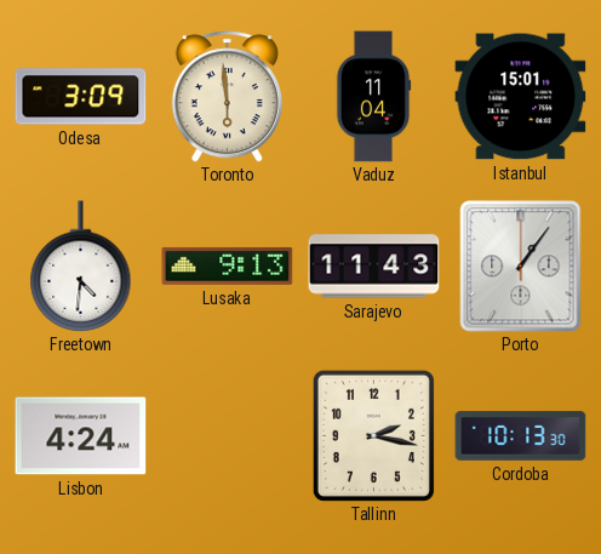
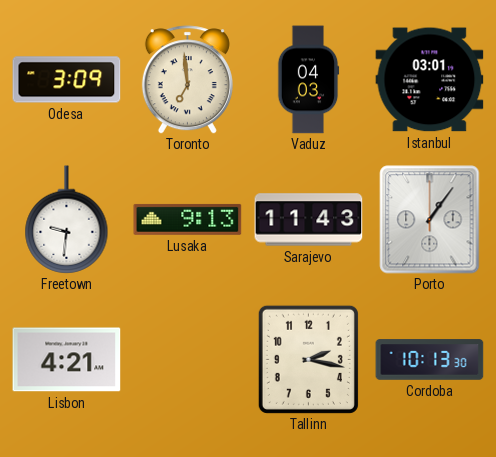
Toronto: 5:59 -> 6:59 (187, 80)
Vaduz: 11:04 -> 04:03 (308, 80)
Istanbul: 15:01 -> 03:01 (430, 80)
Freetown: 4:31 -> 9:31 (67, 220)
Lisbon: 4:24 -> 4:21 (67, 360)
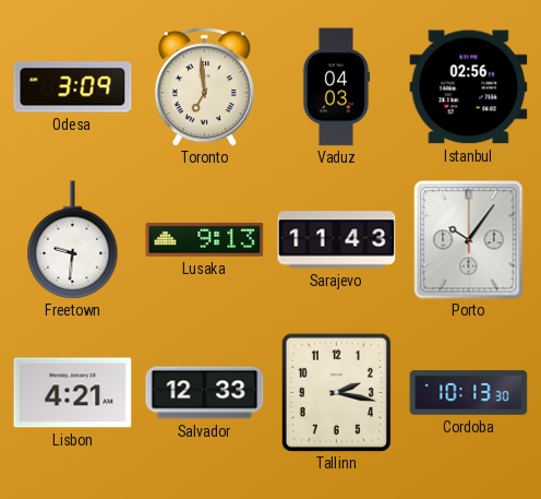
Istanbul: 03:01 -> 02:56 (469, 87)
Porto: 1:06 -> 10:06 (469, 240)
Salvador: none -> 12:33 (205, 393)
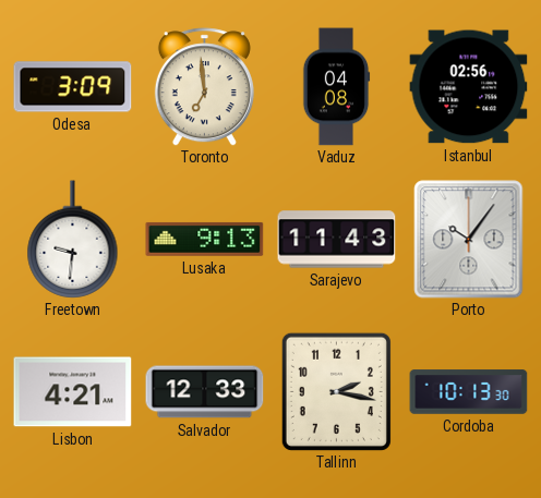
Vaduz: 04:03 -> 04:08 (336, 87)
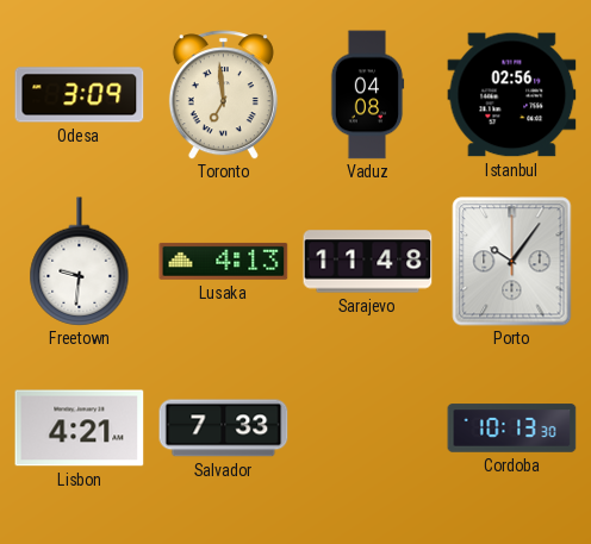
Lusaka: 9:13 -> 4:13 (224, 261)
Sarajevo: 11:43 -> 11:48 (368, 262)
Salvador: 12:33 -> 7:33 (224, 429)
Tallinn: 2:17 -> none (336, 391)
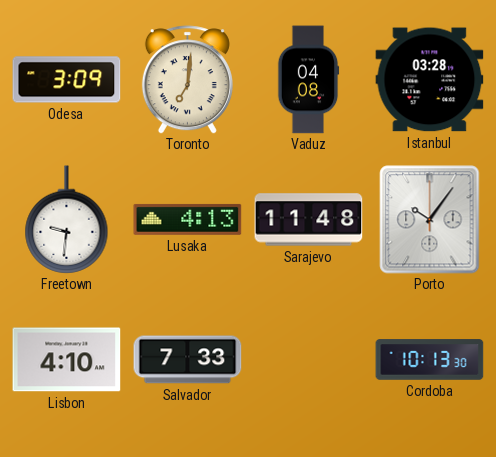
Toronto: 6:59 -> 7:01 (187, 80)
Istanbul: 02:56 -> 03:28 (430, 80)
Lisbon: 4:21 -> 4:10 (67, 360)
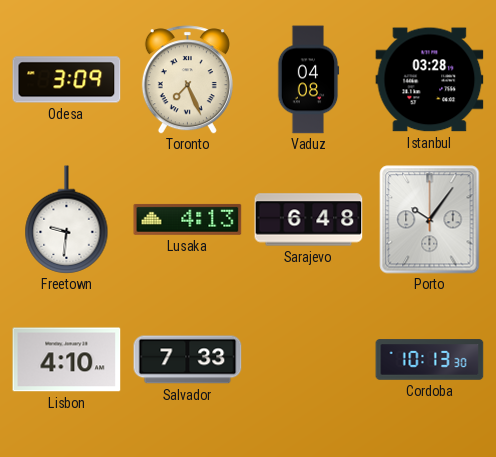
Toronto: 7:01 -> 7:26 (187, 80)
Sarajevo: 11:48 -> 6:48 (309, 220)
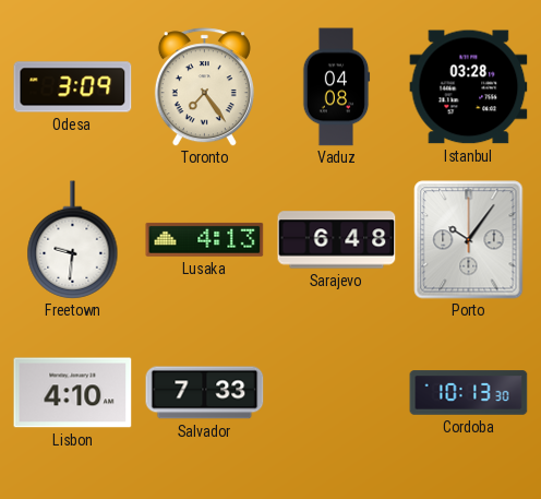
Toronto: 7:26 -> 7:24 (204, 87)
